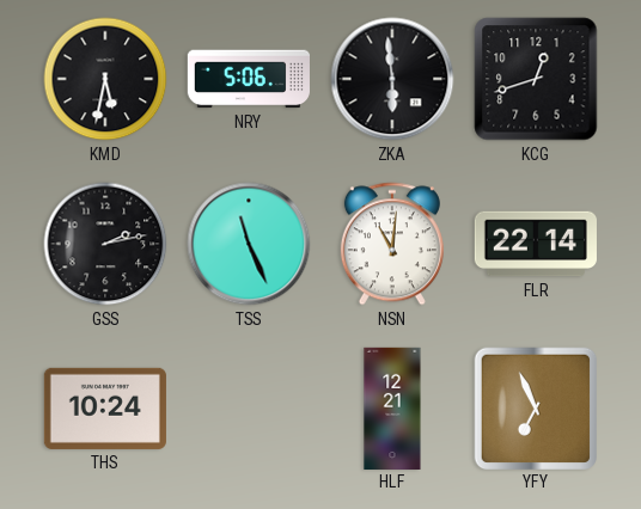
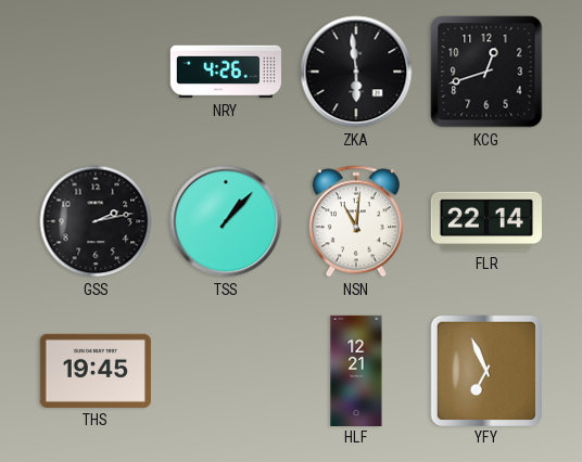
KMD: 5:32 -> none (105, 79)
NRY: 5:06 -> 4:26 (226, 72)
TSS: 11:26 -> 1:07 (226, 221)
THS: 10:24 -> 19:45 (96, 371)
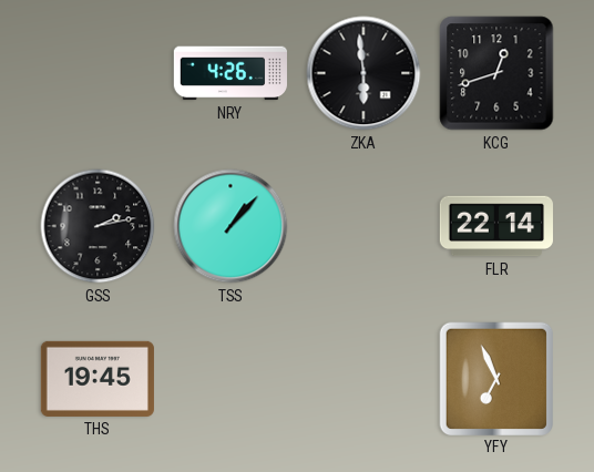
NSN: 11:01 -> none (356, 221)
HLF: 12:21 -> none (356, 370)
